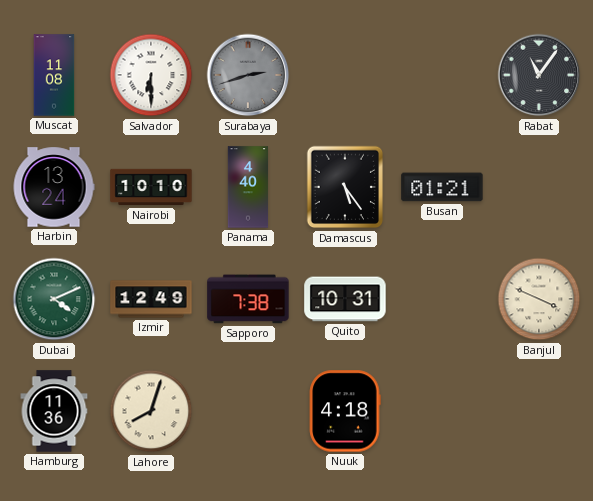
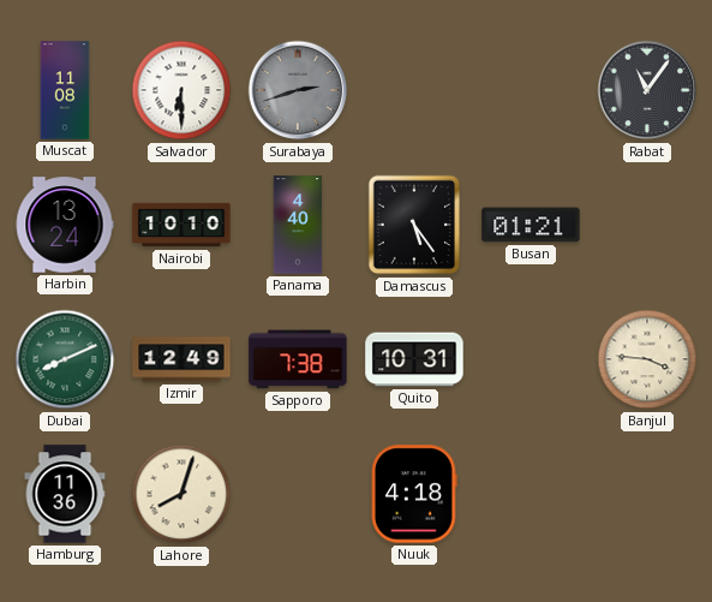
Dubai: 4:11 -> 8:11 (65, 359)
Banjul: 3:49 -> 3:46 (647, 359)
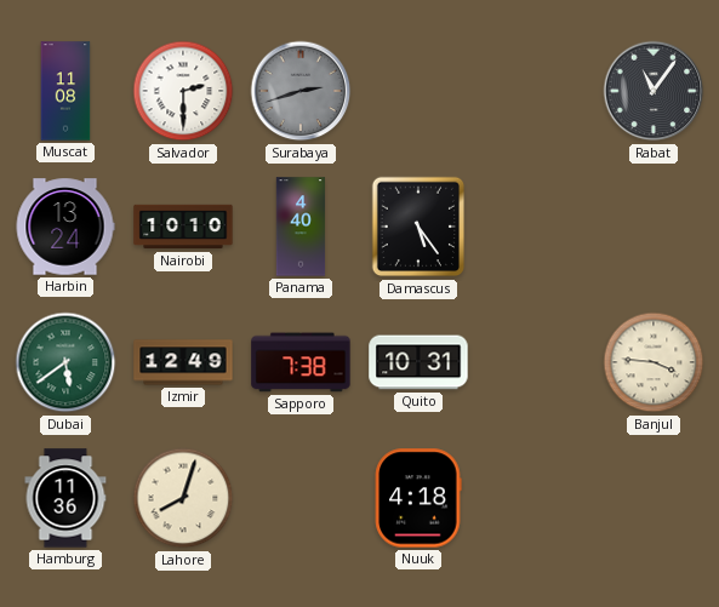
Salvador: 6:30 -> 2:30 (183, 91)
Busan: 01:21 -> none (531, 225)
Dubai: 8:11 -> 5:39 (65, 362)
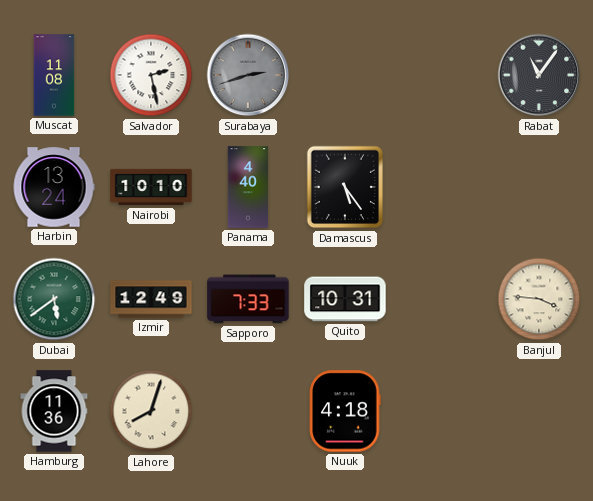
Salvador: 2:30 -> 2:28 (151, 75)
Sapporo: 7:38 -> 7:33 (248, 299)
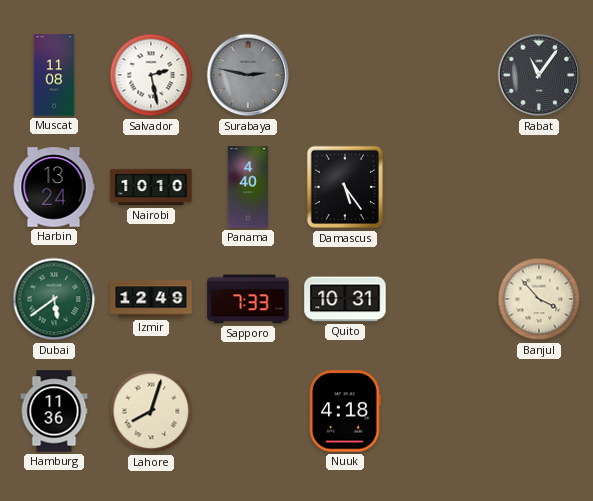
Surabaya: 2:42 -> 2:47 (248, 75)
Banjul: 3:46 -> 3:53 (539, 299)
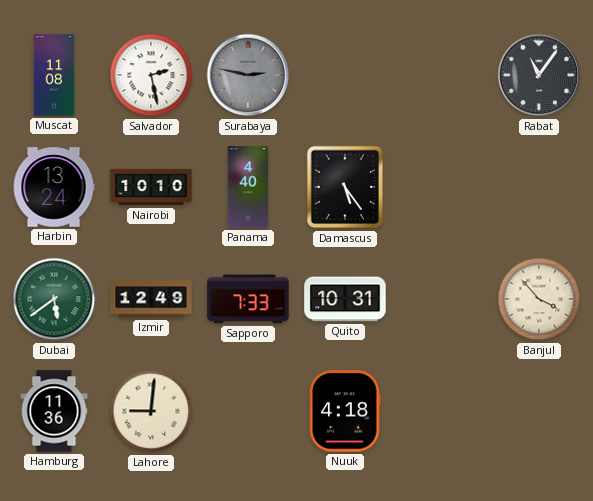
Lahore: 8:03 -> 9:01 (151, 411)
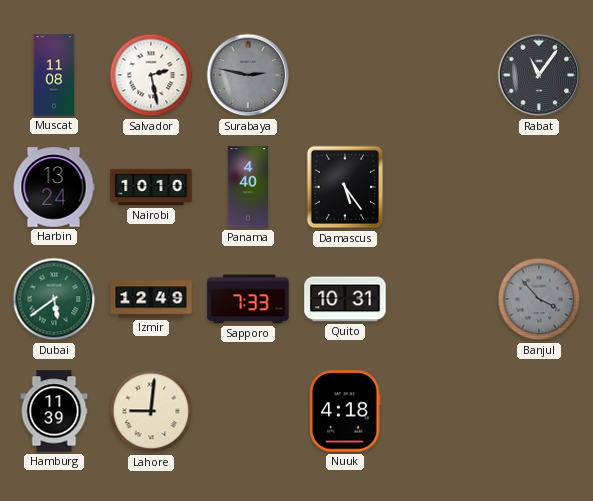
Banjul dial: cream -> grey (539, 299)
Hamburg: 11:36 -> 11:39 (54, 411)
